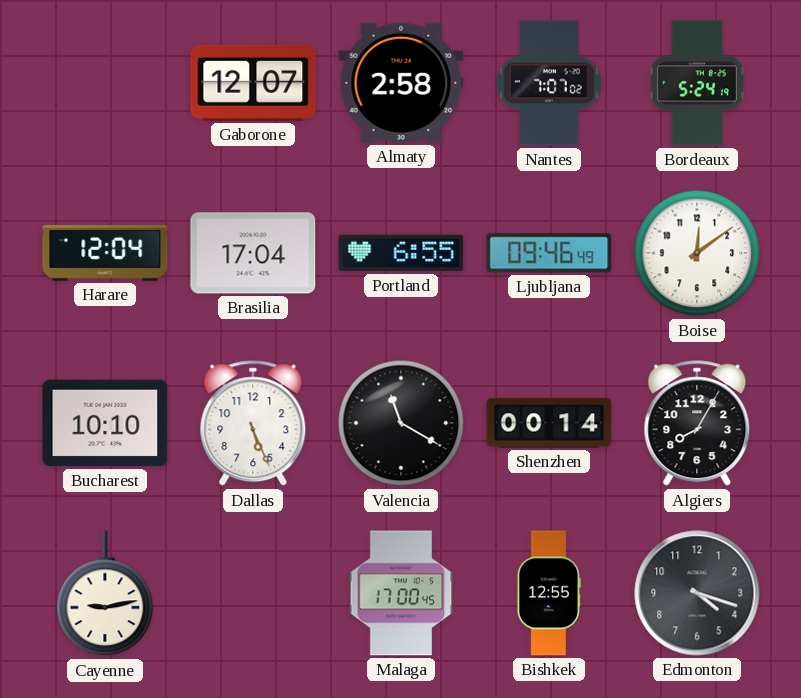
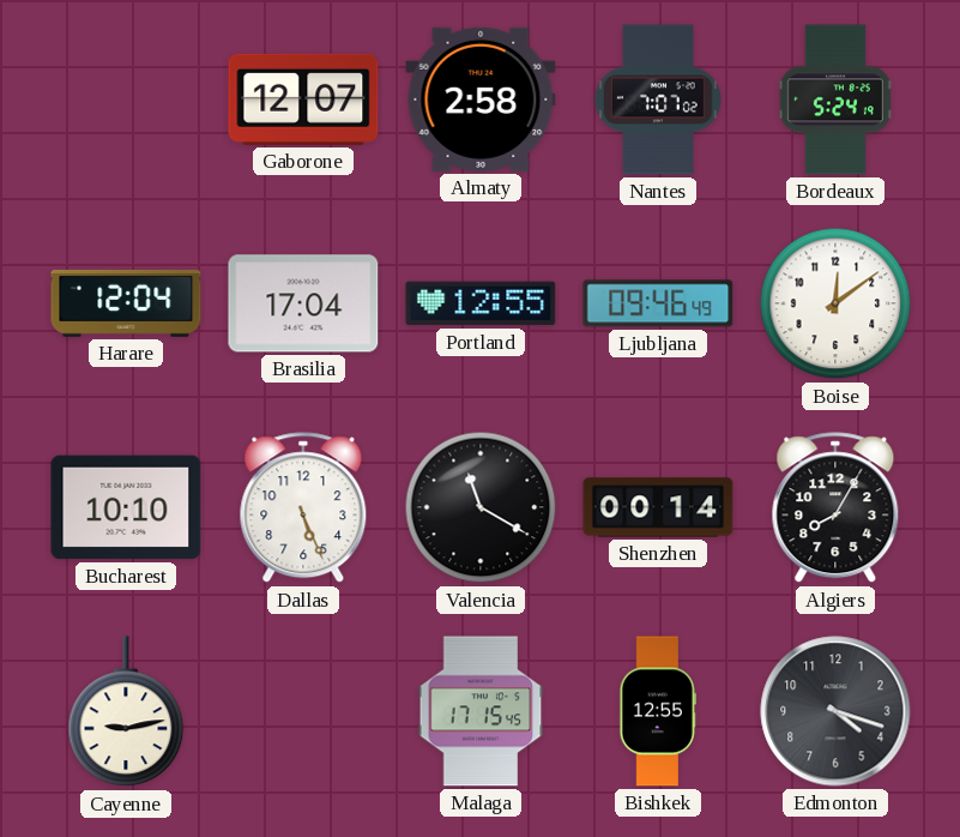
Portland: 6:55 -> 12:55 (481, 303)
Malaga: 17:00 -> 17:15 (481, 711)
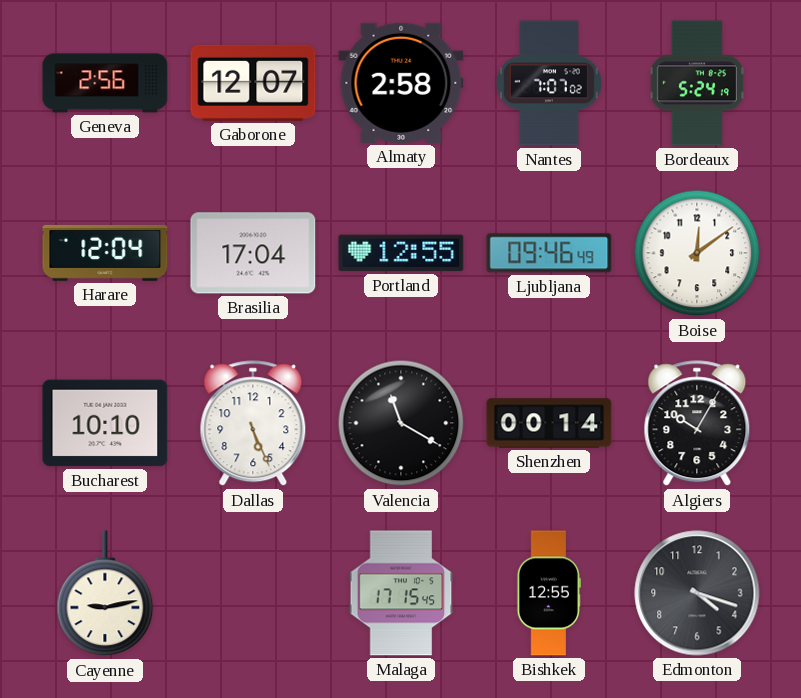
Geneva: none -> 2:56 (105, 83)
Algiers: 8:05 -> 10:05 (697, 424)
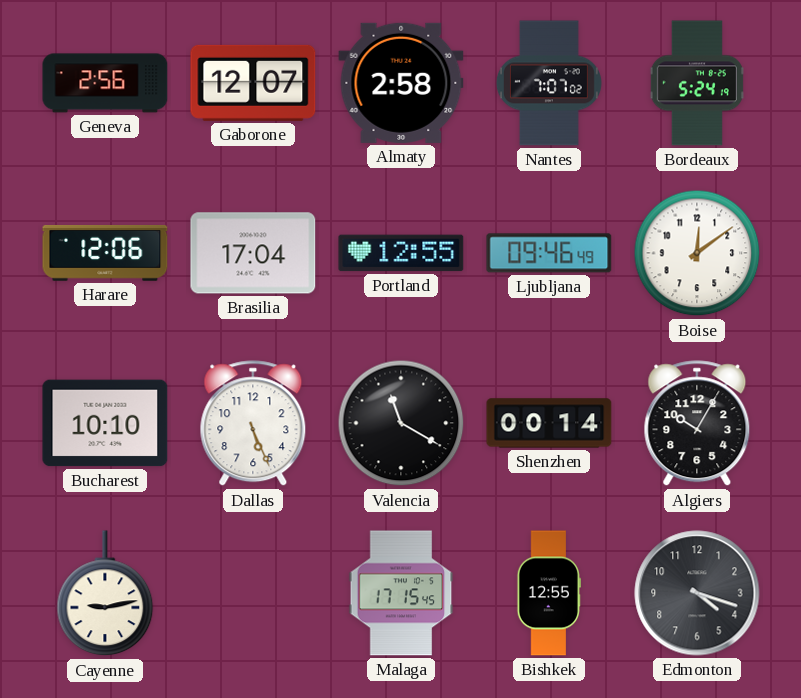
Harare: 12:04 -> 12:06 (105, 253)
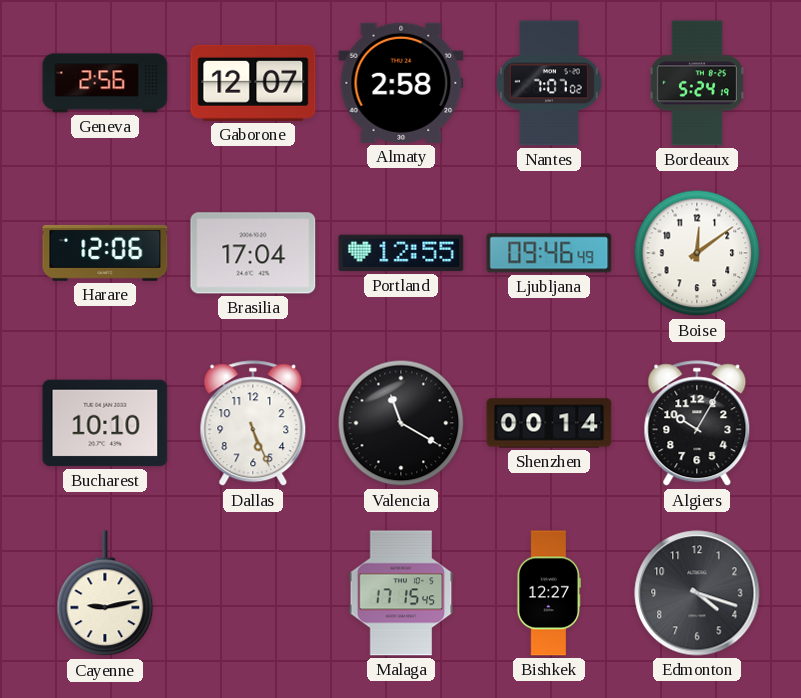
Bishkek: 12:55 -> 12:27 (549, 593)
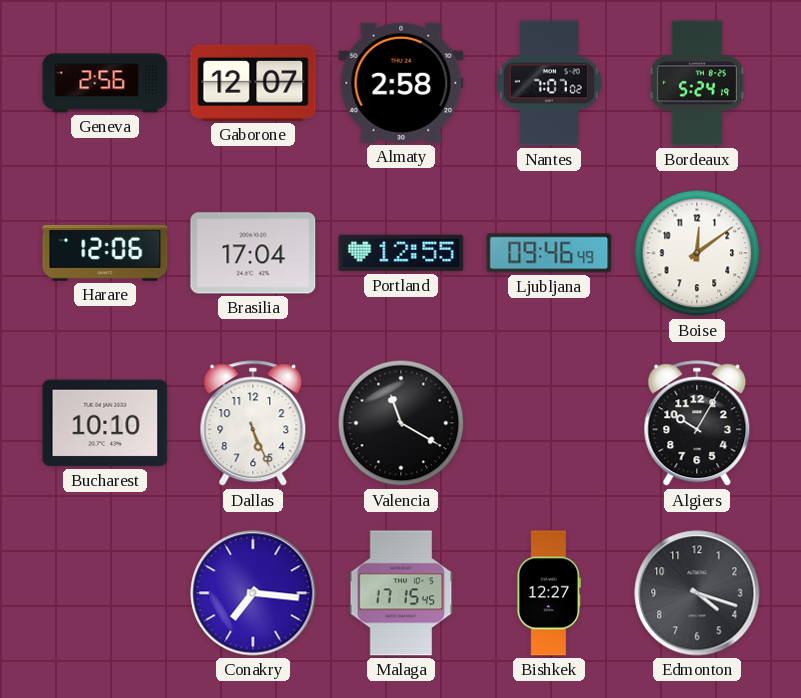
Shenzhen: 00:14 -> none (549, 423)
Cayenne: 9:13 -> none (105, 594)
Conakry: none -> 7:16 (253, 593)
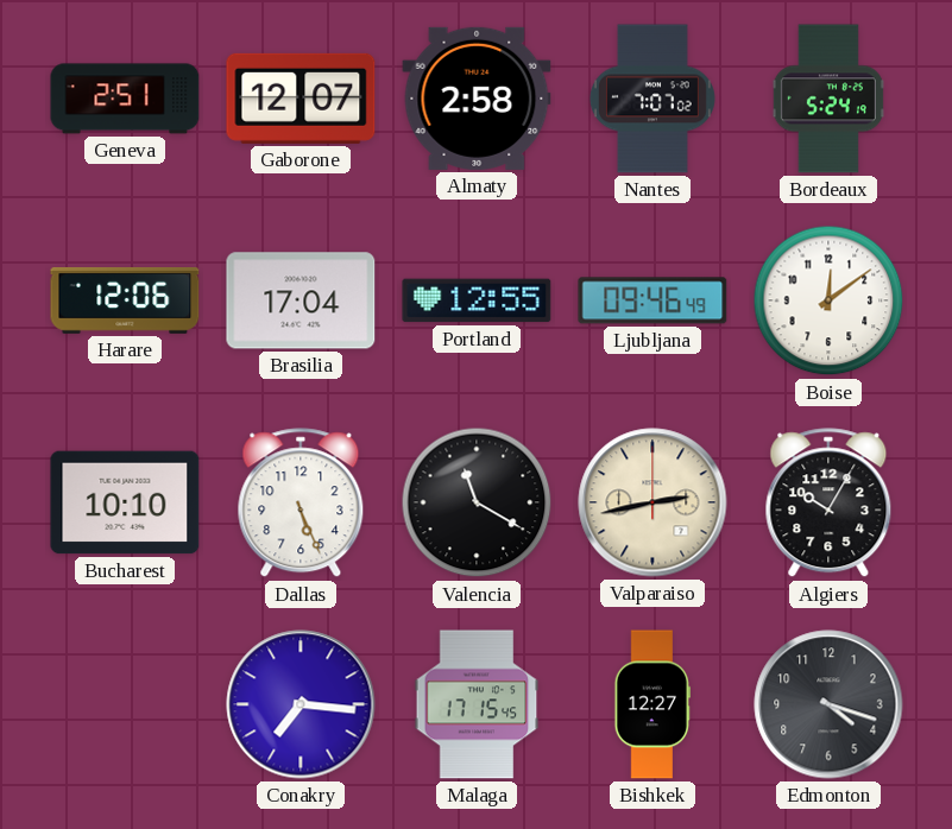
Geneva: 2:56 -> 2:51 (125, 99)
Valparaiso: none -> 2:43 (652, 502)
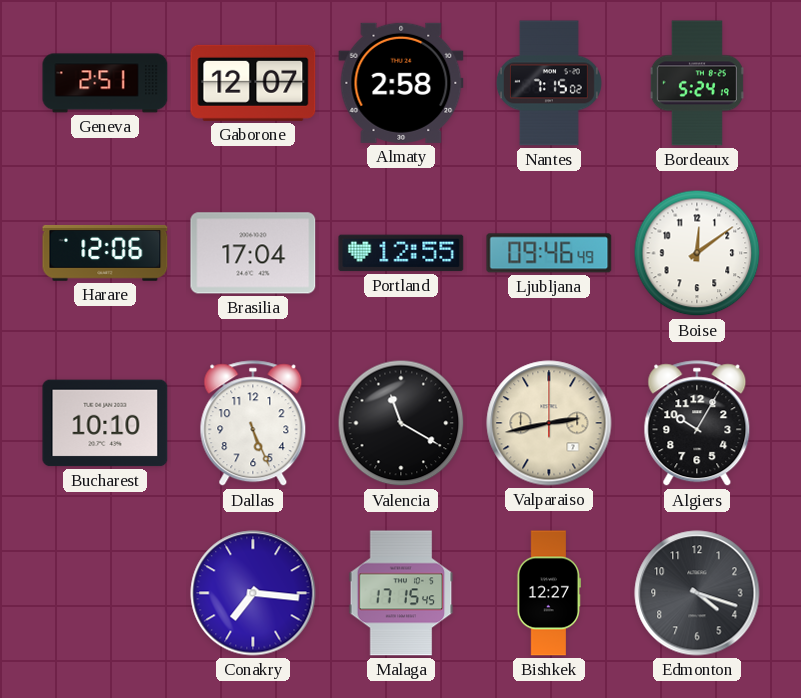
Nantes: 7:07 -> 7:15 (549, 83)
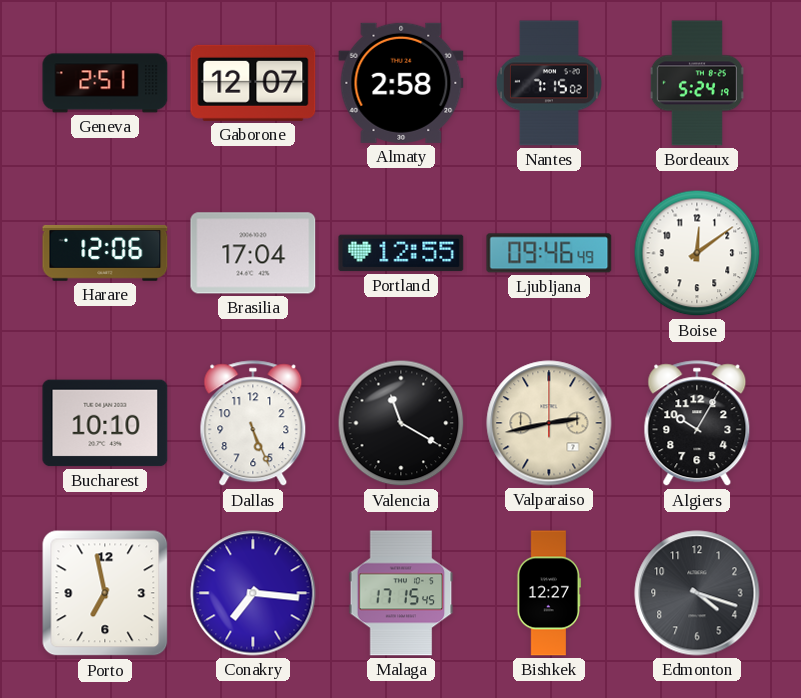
Porto: none -> 6:58 (105, 593)
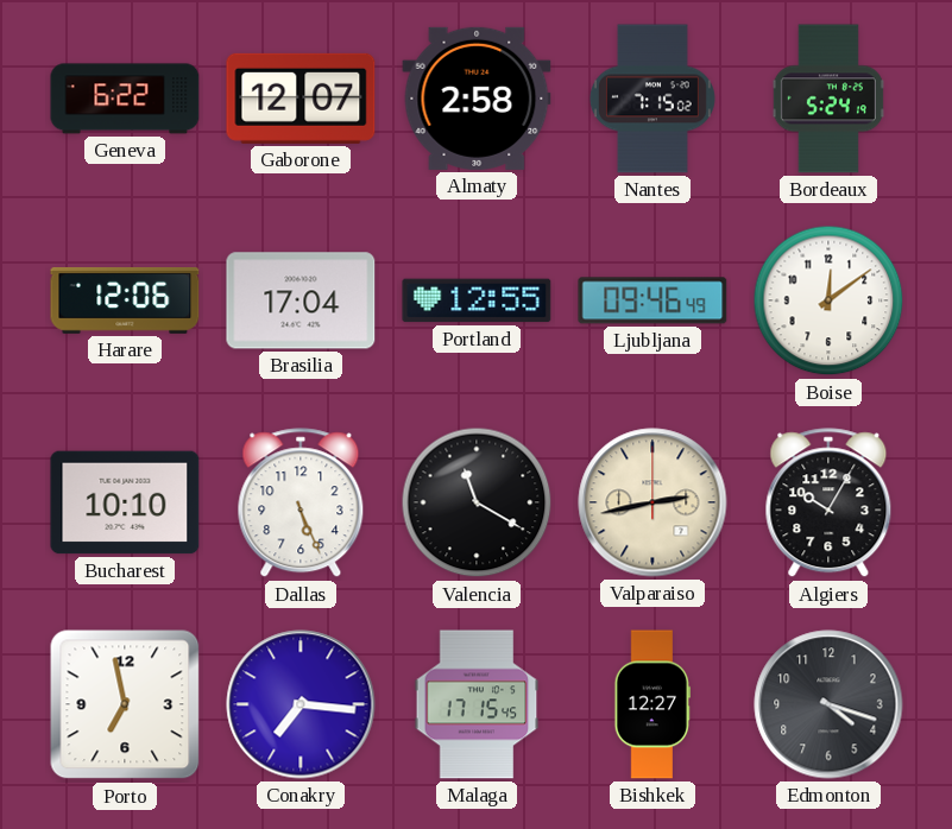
Geneva: 2:51 -> 6:22 (125, 99)
